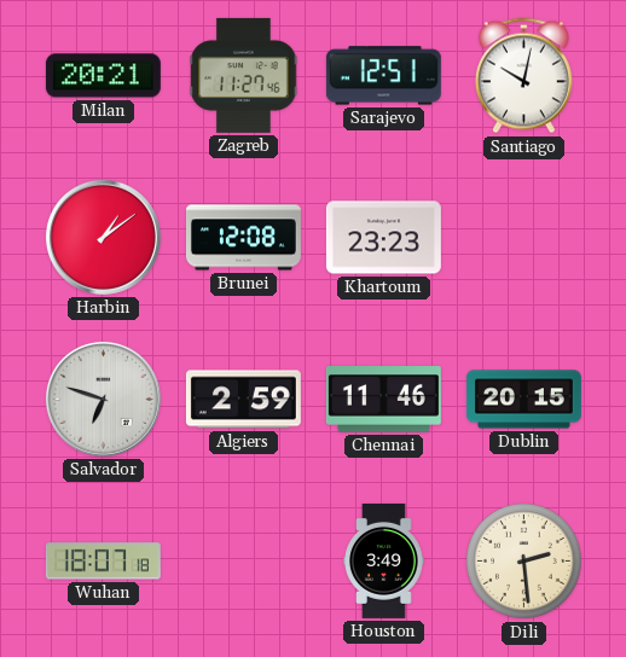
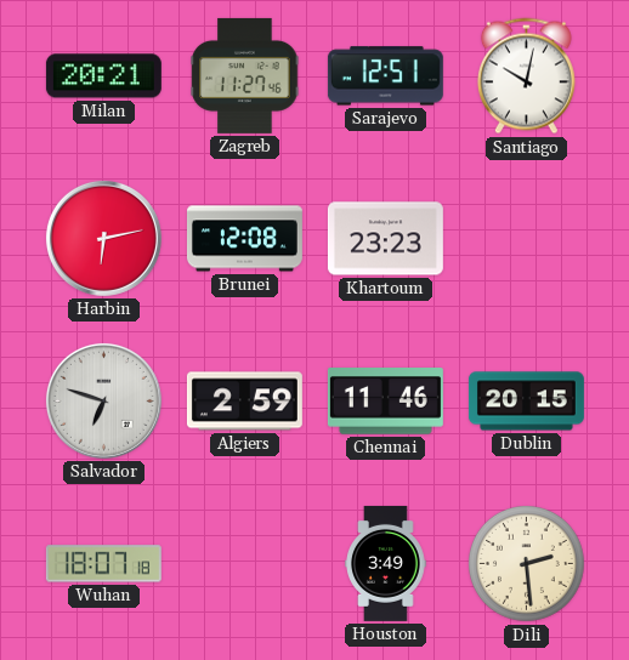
Harbin: 1:09 -> 6:13 (103, 238)
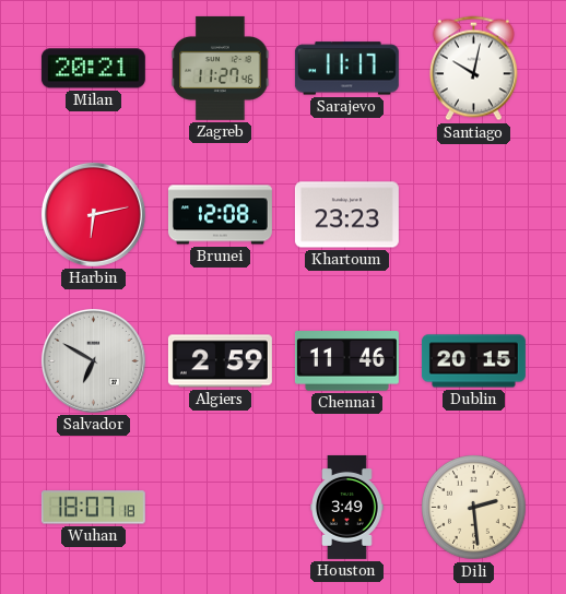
Sarajevo: 12:51 -> 11:17 (346, 69)
Salvador: 6:48 -> 6:50 (93, 360)
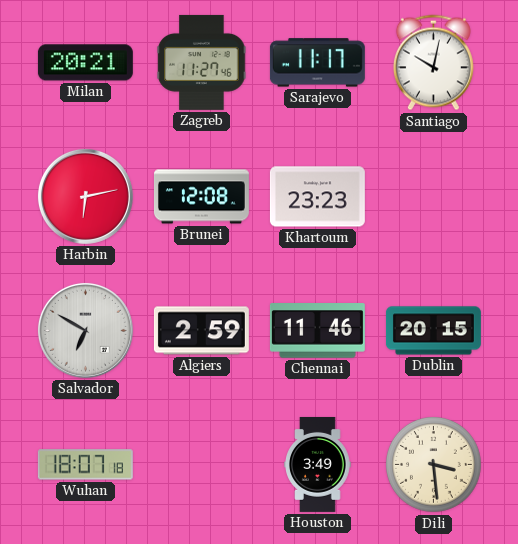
Dili: 2:29 -> 3:29 (434, 465)
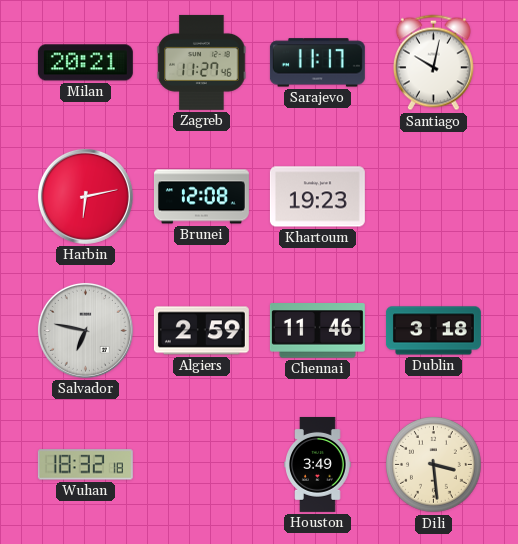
Khartoum: 23:23 -> 19:23 (317, 197)
Salvador: 6:50 -> 6:47 (85, 330)
Dublin: 20:15 -> 3:18 (433, 331)
Wuhan: 18:07 -> 18:32 (85, 465)
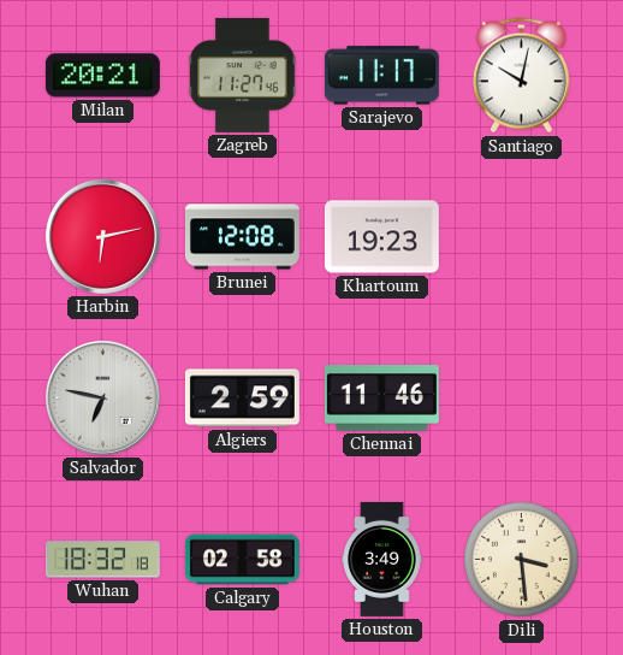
Dublin: 3:18 -> none (433, 331)
Calgary: none -> 02:58 (242, 560)
